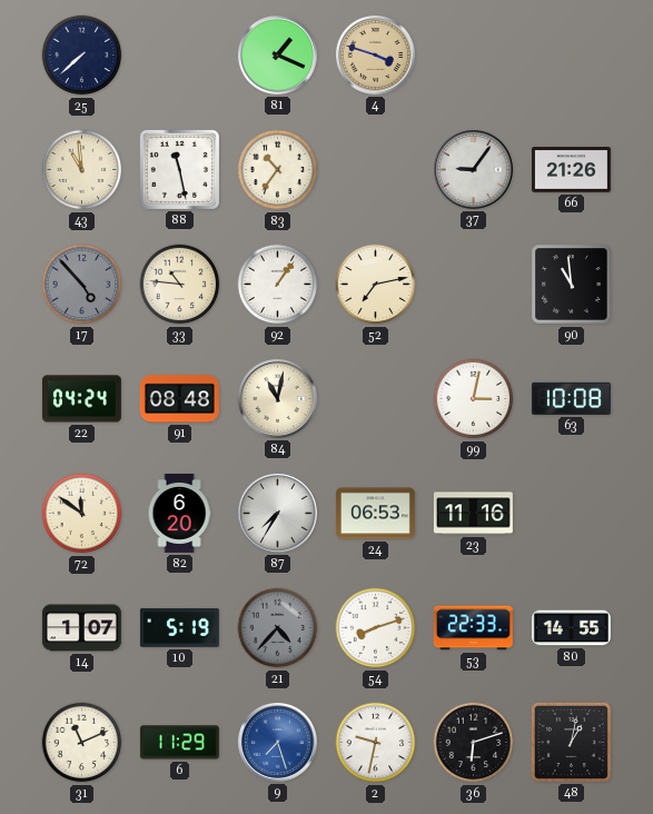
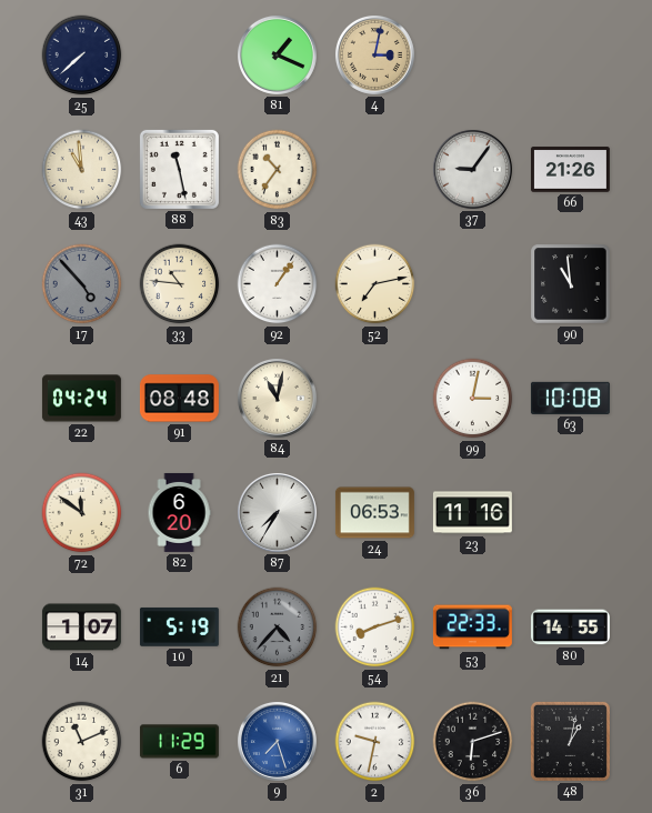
4: 3:48 -> 3:02 (374, 54)
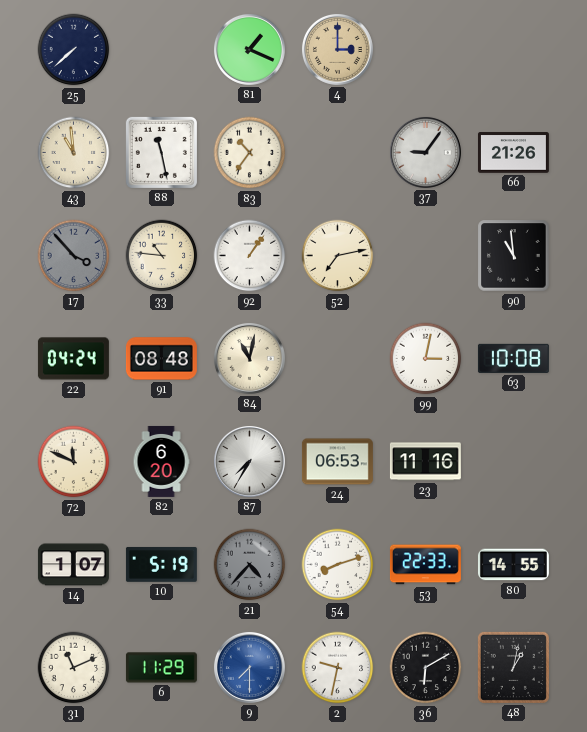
4: 3:02 -> 3:00 (337, 49)
17: 4:53 -> 3:53 (74, 256)
72: 11:51 -> 11:49 (74, 462)
9: 7:27 -> 7:30 (249, 667)
36: 6:12 -> 6:10 (426, 668)
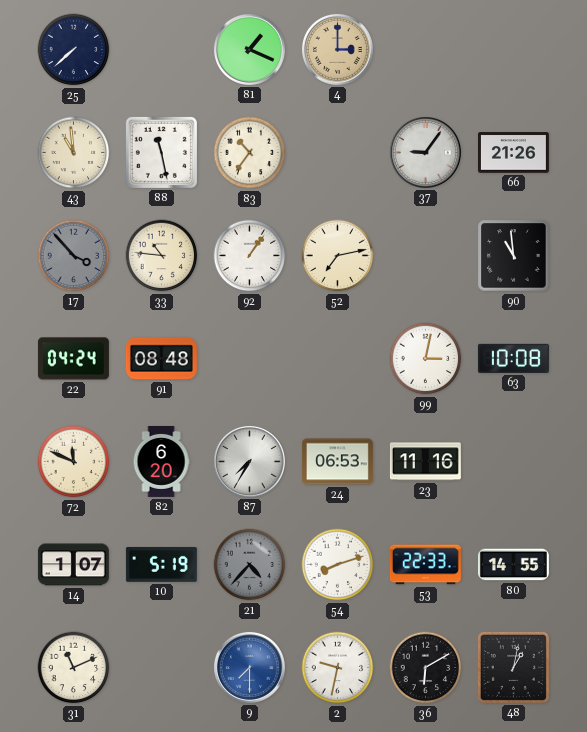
84: 11:02 -> none (249, 358)
6: 11:29 -> none (161, 668)
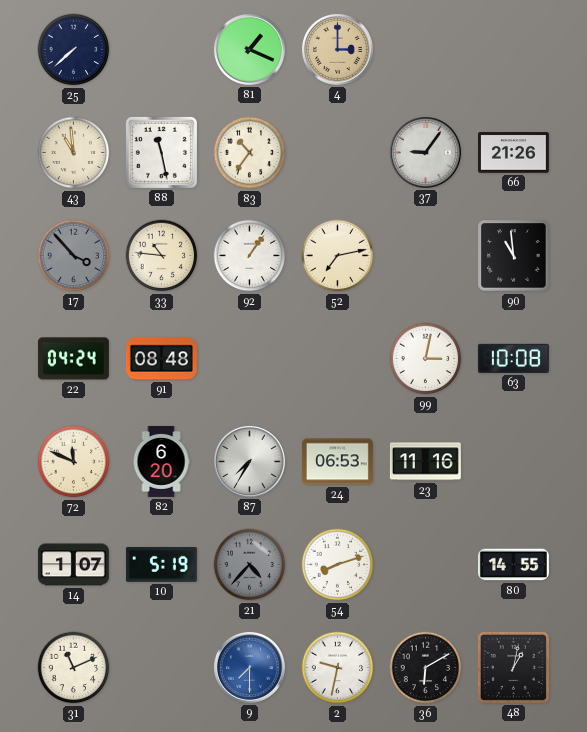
53: 22:33 -> none (425, 565)
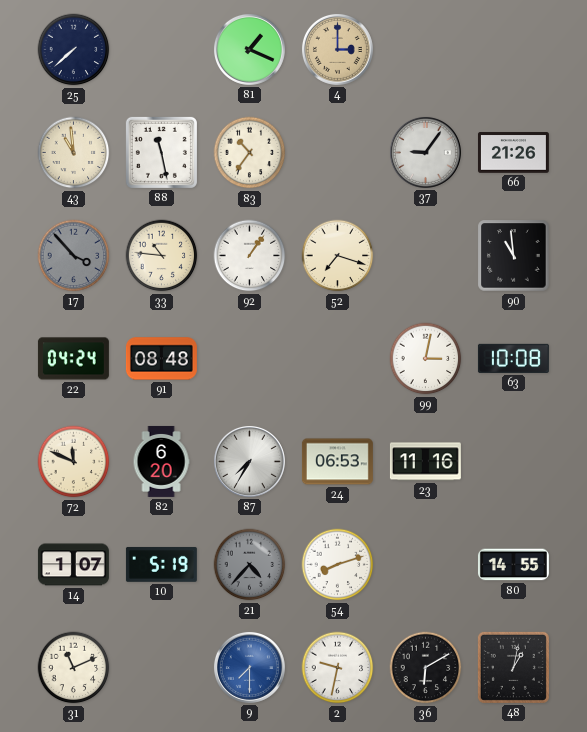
52: 7:13 -> 7:18 (338, 256)
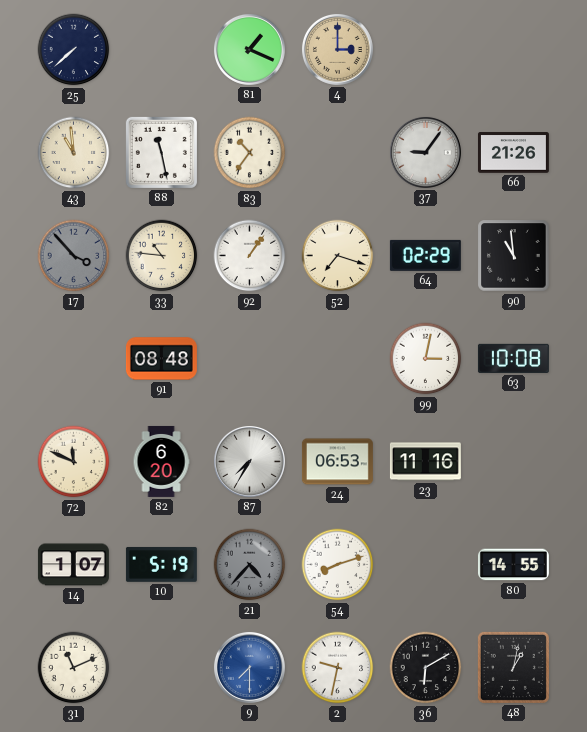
64: none -> 02:29 (425, 255)
22: 04:24 -> none (73, 359)
